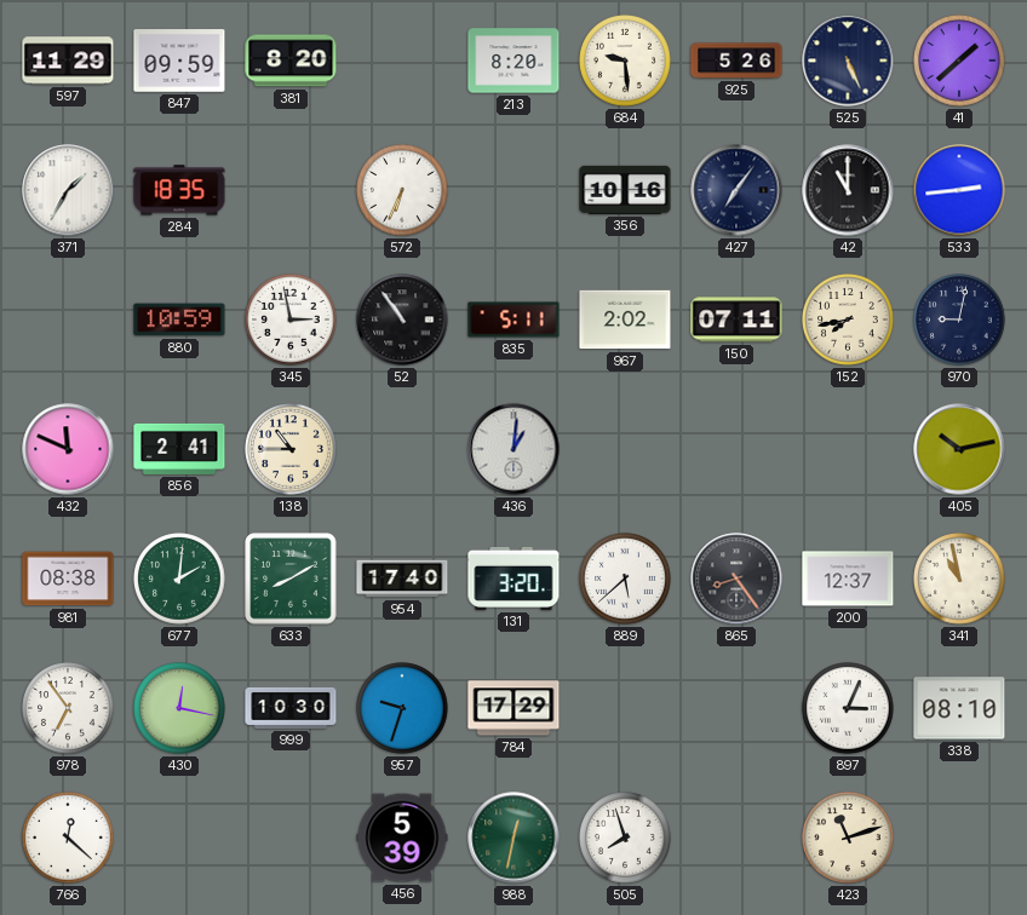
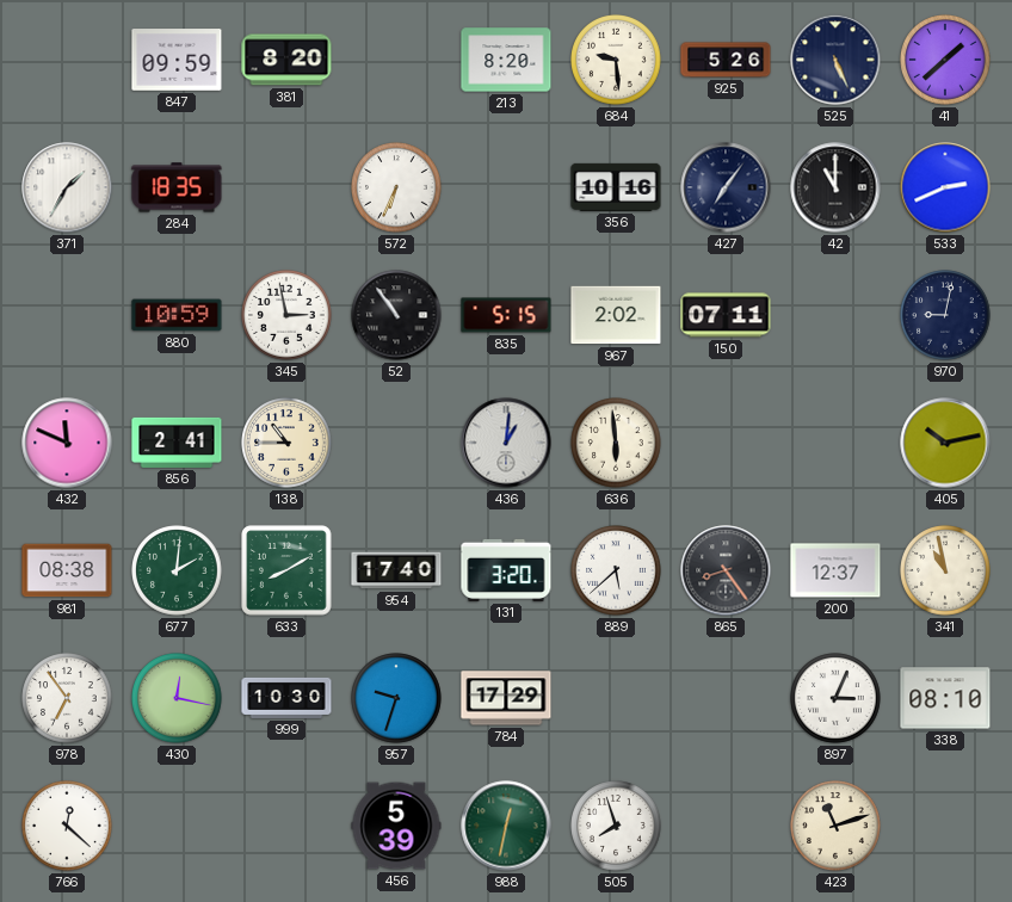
597: 11:29 -> none (68, 61)
533: 2:44 -> 2:41 (945, 187)
835: 5:11 -> 5:15 (506, 315)
152: 7:43 -> none (848, 320)
636: none -> 5:59 (616, 443)
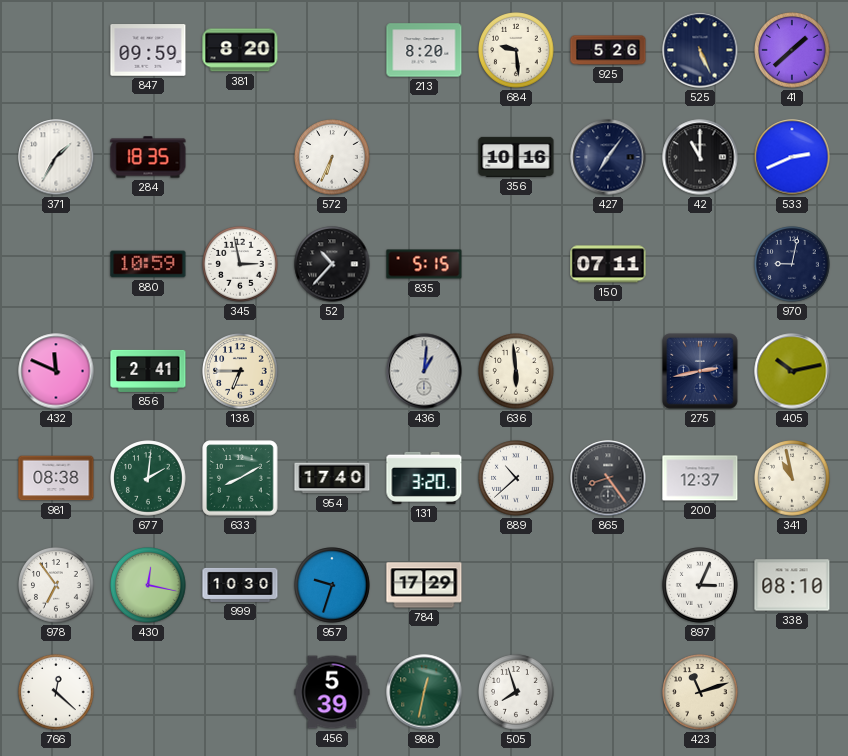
52: 10:54 -> 10:37 (332, 264)
967: 2:02 -> none (616, 315)
138: 10:45 -> 6:45 (240, 371)
275: none -> 2:43 (701, 372)
889: 5:38 -> 10:38 (516, 478)
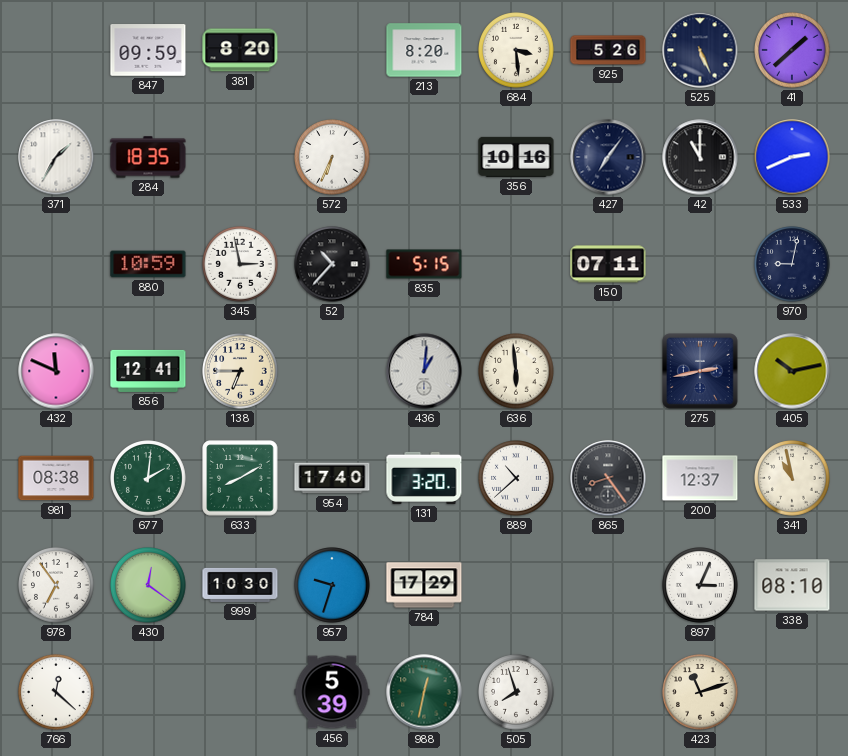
684: 9:29 -> 3:29 (516, 50)
856: 2:41 -> 12:41 (148, 371)
430: 12:17 -> 12:21 (148, 585)
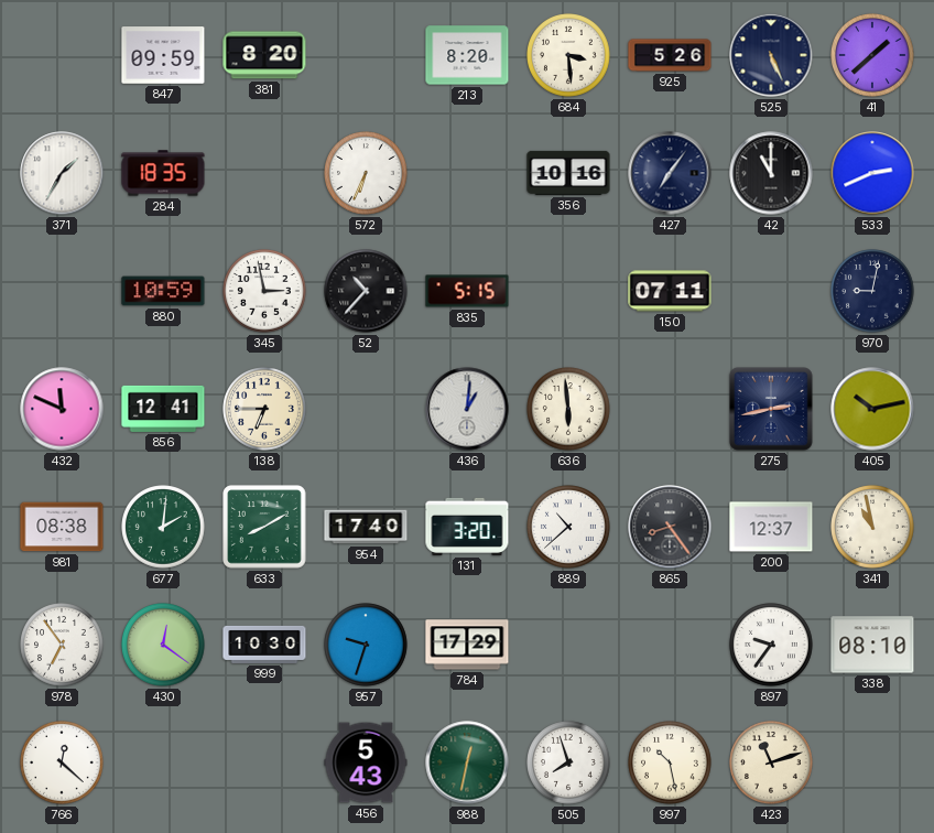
897: 3:04 -> 9:36 (771, 645)
456: 5:39 -> 5:43 (366, 762)
997: none -> 10:28 (670, 762)
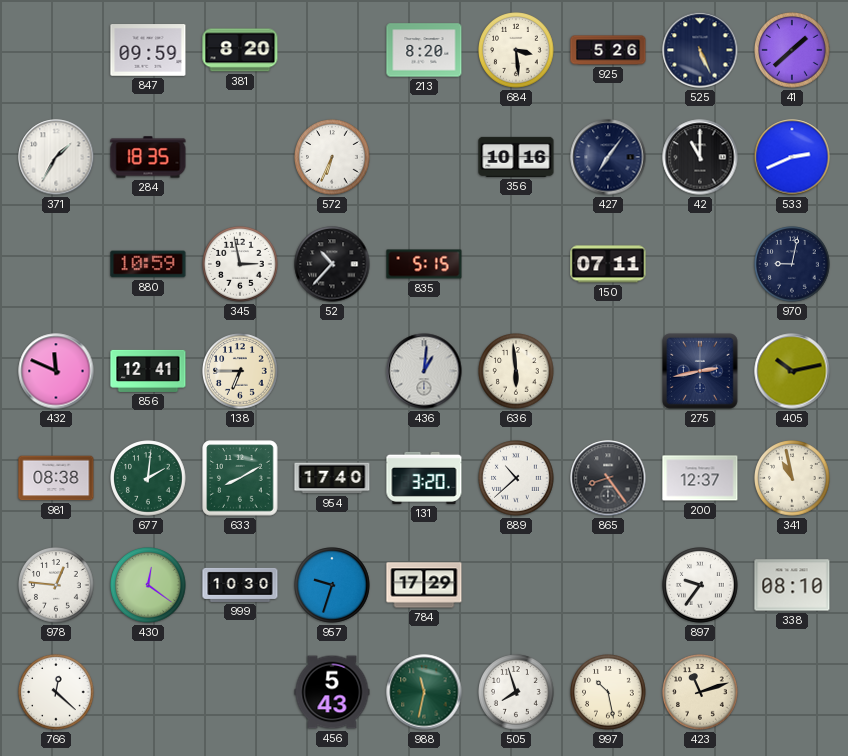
978: 6:54 -> 12:46 (56, 585)
988: 12:32 -> 11:32 (424, 692)
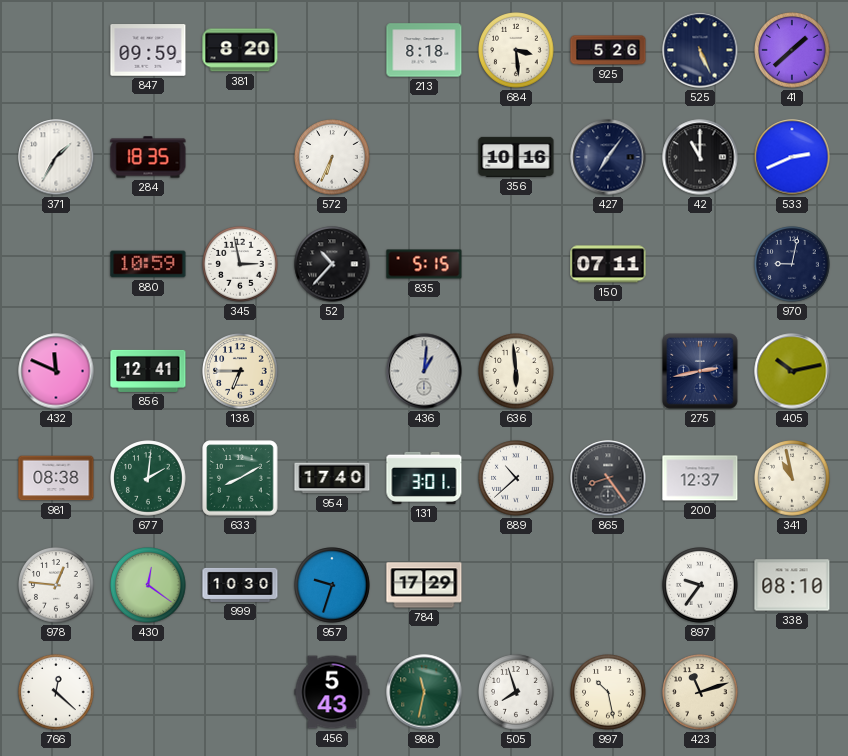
213: 8:20 -> 8:18 (424, 50)
131: 3:20 -> 3:01 (424, 478)
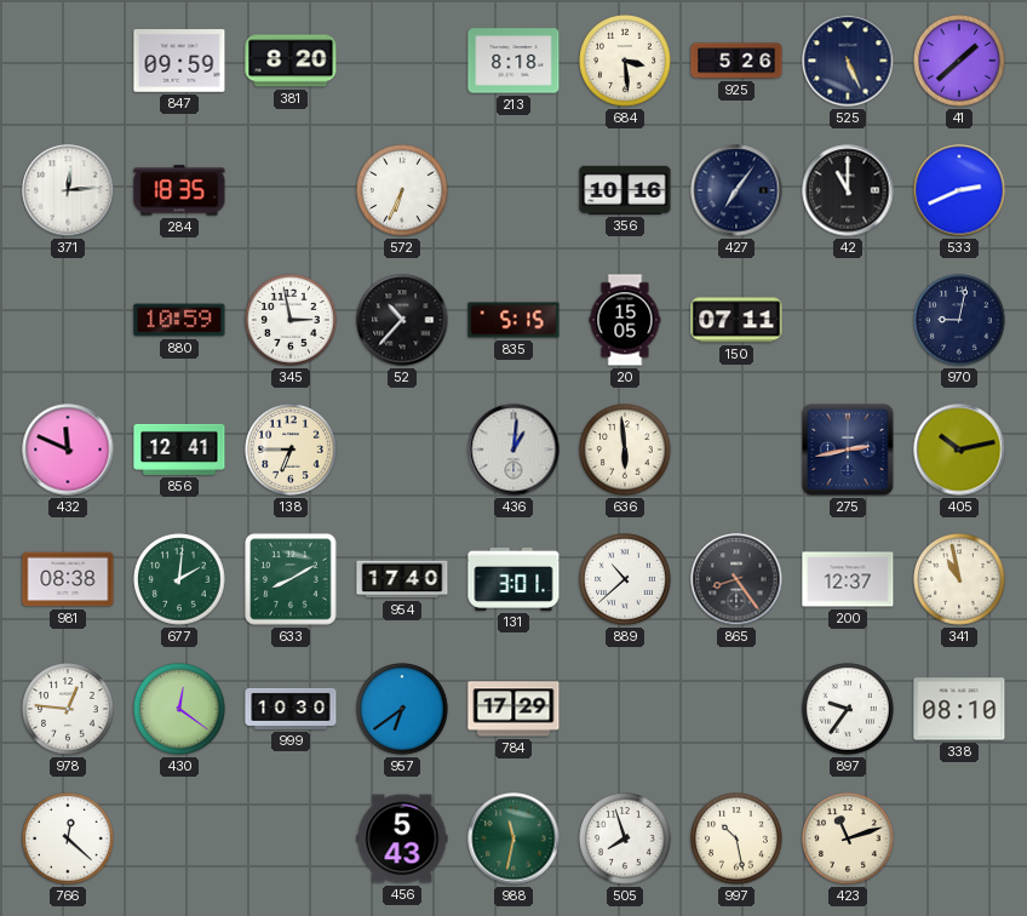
371: 1:35 -> 12:14 (68, 190)
20: none -> 15:05 (625, 320)
957: 9:33 -> 6:39 (402, 709)
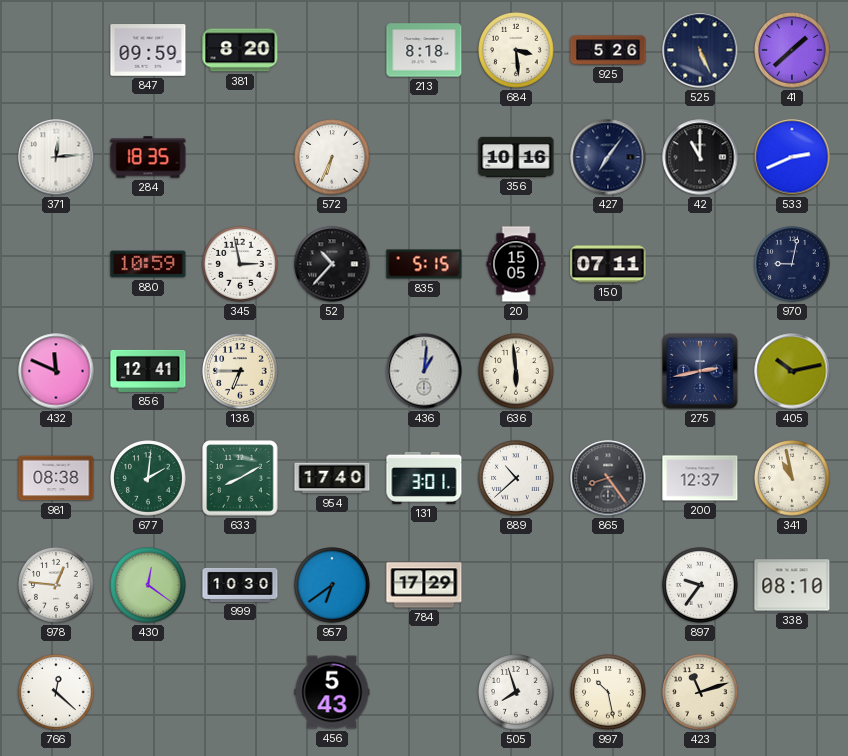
988: 11:32 -> none (513, 838)
